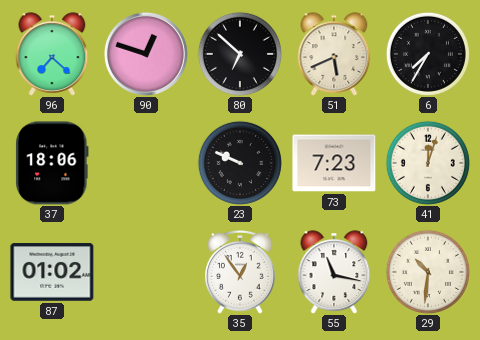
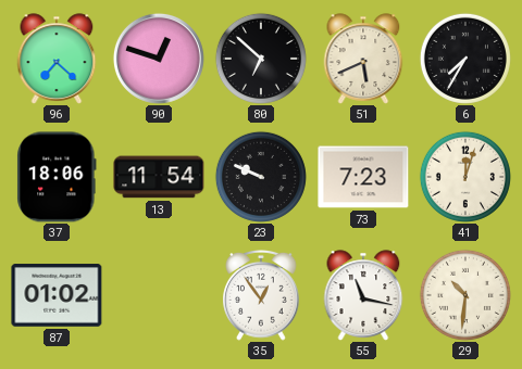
13: none -> 11:54 (159, 177)
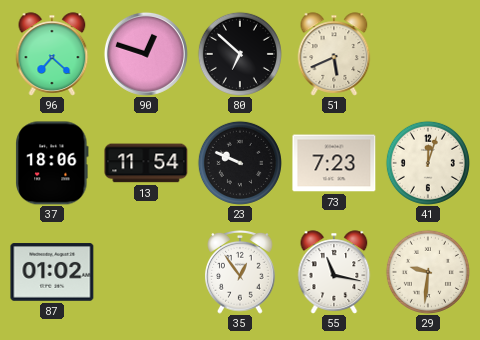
6: 7:35 -> none (465, 59)
29: 10:31 -> 9:31 (428, 272)
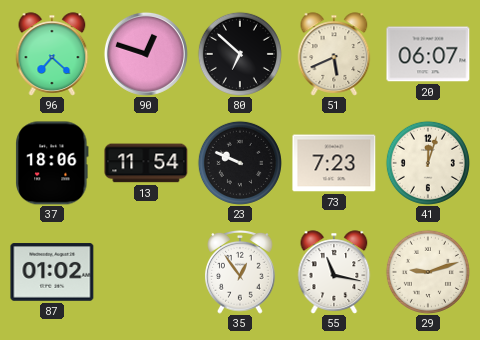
20: none -> 06:07 (428, 54)
29: 9:31 -> 9:12 (428, 272)
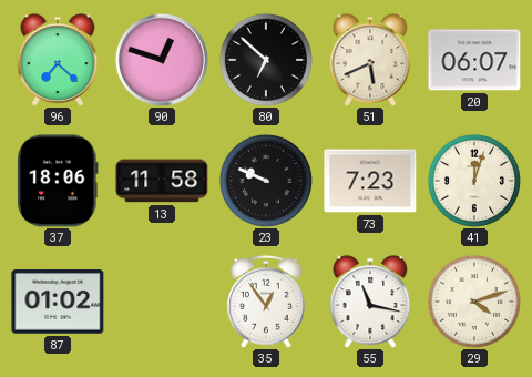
13: 11:54 -> 11:58 (162, 181)
29: 9:12 -> 4:12 (474, 302)
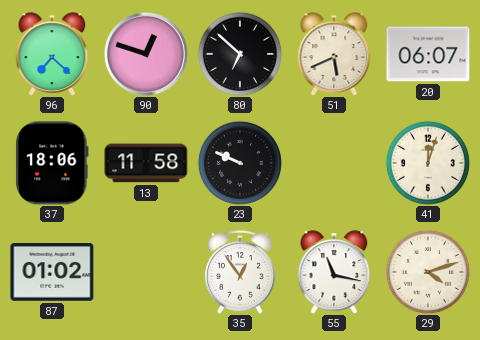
73: 7:23 -> none (370, 181)
